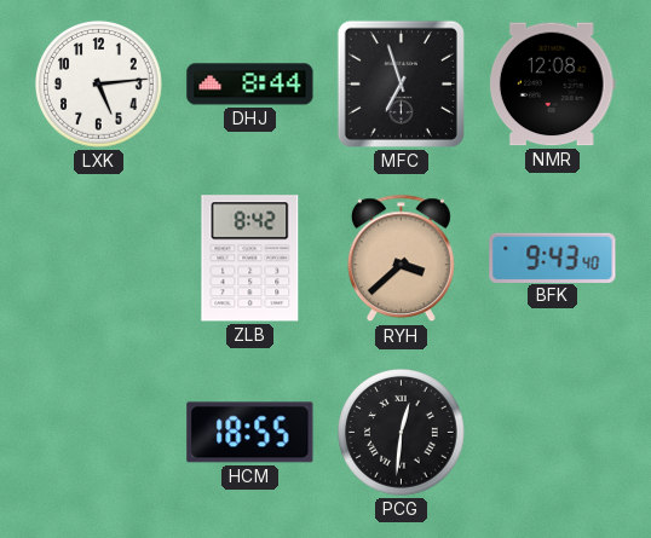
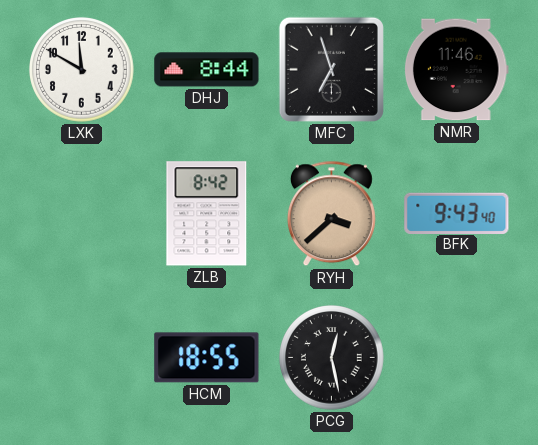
LXK: 5:14 -> 11:50 (82, 70)
NMR: 12:08 -> 11:46 (456, 70)
PCG: 12:31 -> 12:28 (332, 358)
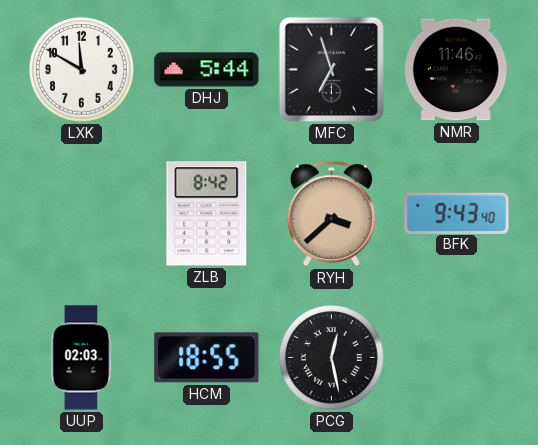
DHJ: 8:44 -> 5:44 (207, 70)
UUP: none -> 02:03 (82, 358)
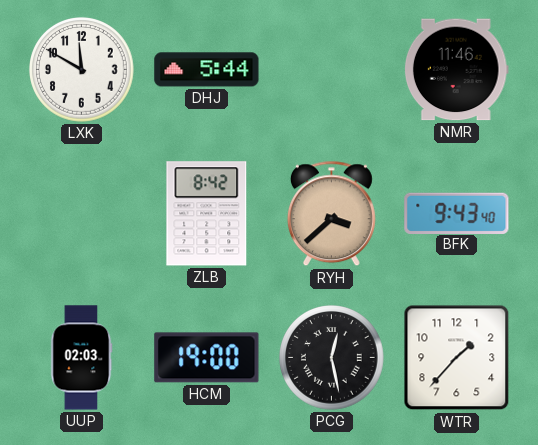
MFC: 6:57 -> none (331, 69)
HCM: 18:55 -> 19:00 (207, 358)
WTR: none -> 1:37 (457, 358)
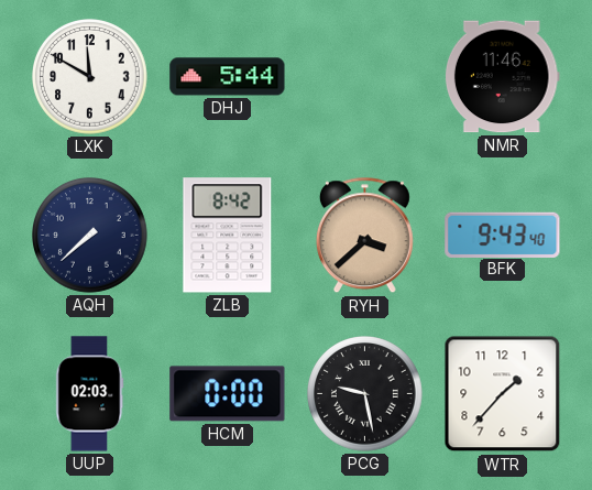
AQH: none -> 7:38 (90, 236)
HCM: 19:00 -> 0:00 (228, 394)
PCG: 12:28 -> 9:28 (365, 394)
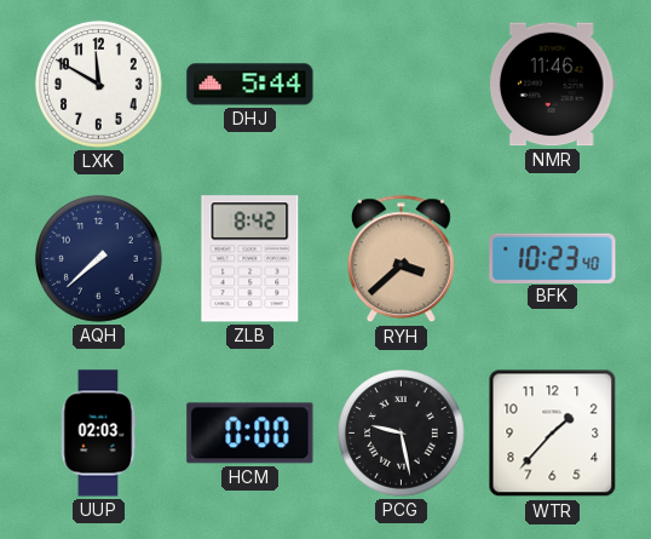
BFK: 9:43 -> 10:23 (553, 258)
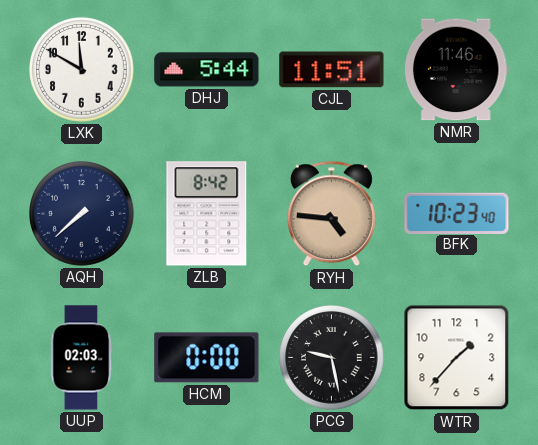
CJL: none -> 11:51 (332, 70)
RYH: 3:38 -> 4:46 (331, 214)
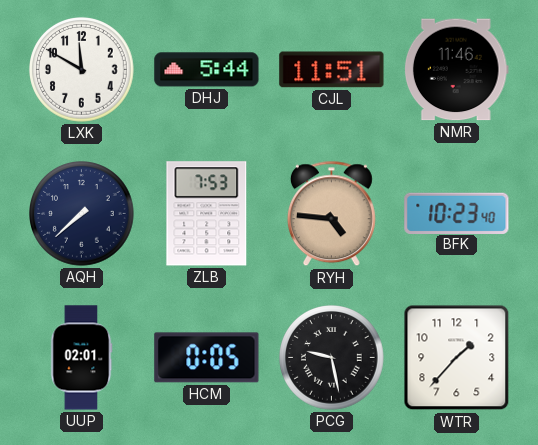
ZLB: 8:42 -> 7:53 (207, 214)
UUP: 02:03 -> 02:01 (82, 358)
HCM: 0:00 -> 0:05 (207, 358)
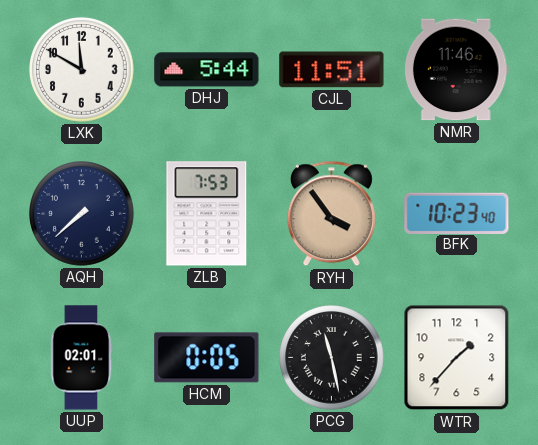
RYH: 4:46 -> 3:54 (331, 214)
PCG: 9:28 -> 11:28 (332, 358)
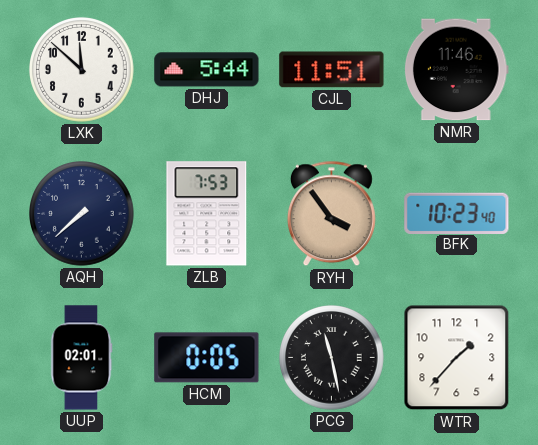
LXK: 11:50 -> 11:52 (82, 70)
